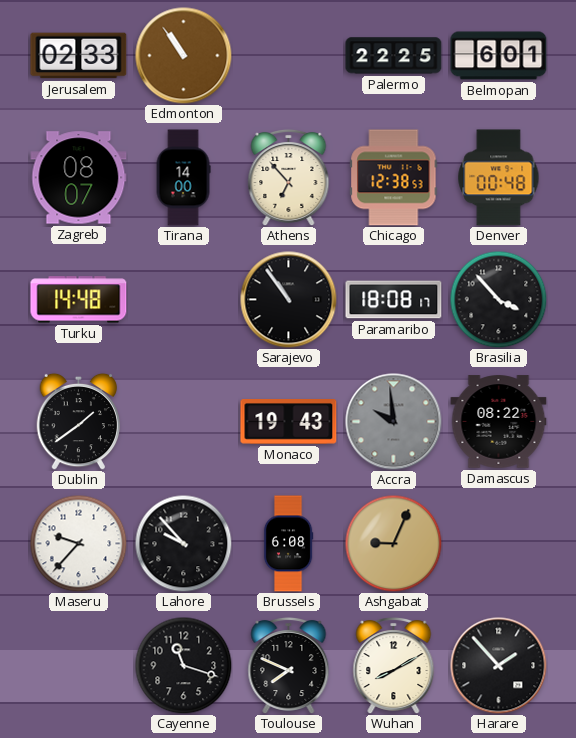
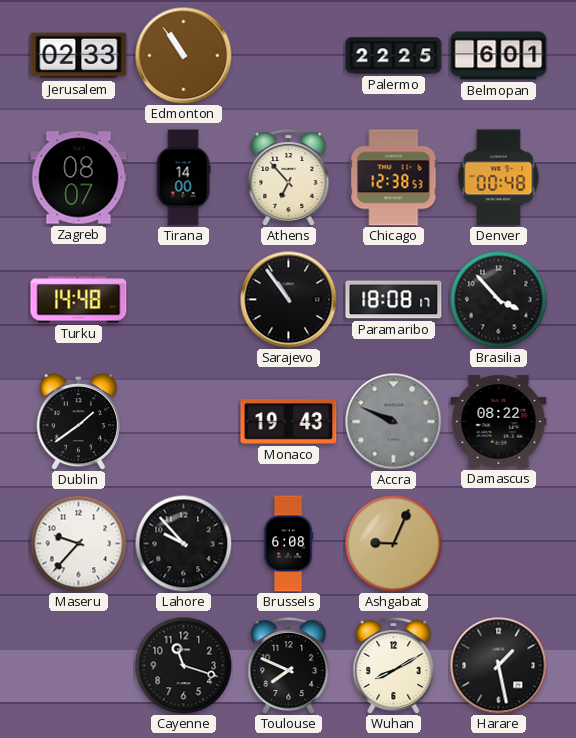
Accra: 9:59 -> 9:49 (394, 422)
Harare: 1:53 -> 1:28 (499, 666)
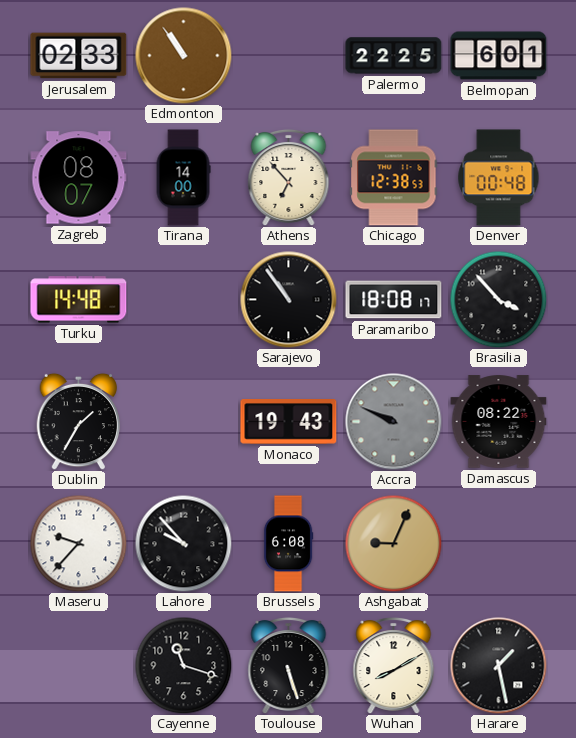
Dublin: 1:39 -> 1:35 (79, 421)
Toulouse: 7:49 -> 5:27 (289, 665)
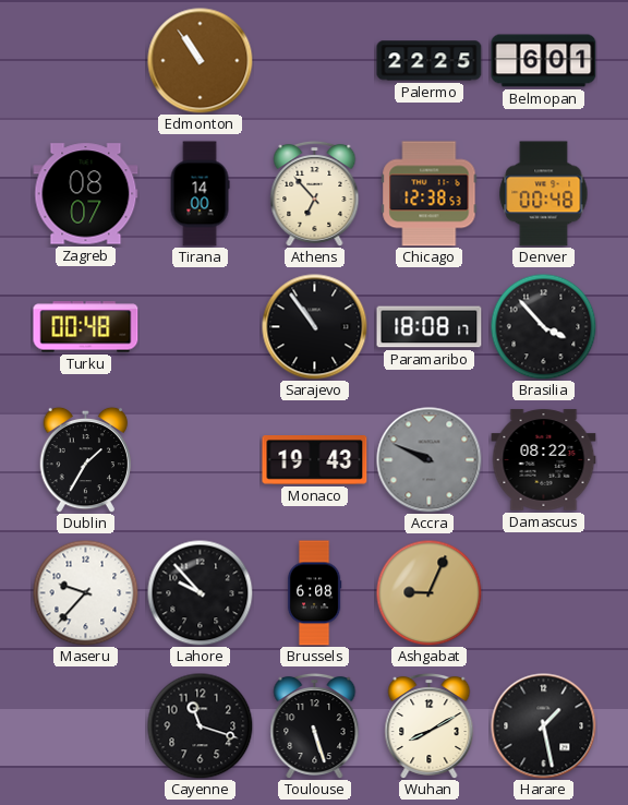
Jerusalem: 02:33 -> none (79, 56)
Turku: 14:48 -> 00:48 (86, 327)
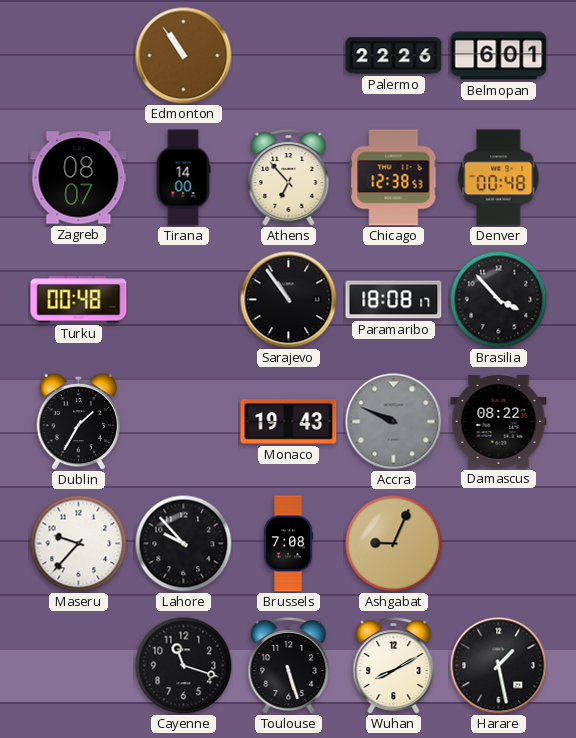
Palermo: 22:25 -> 22:26 (394, 56)
Brussels: 6:08 -> 7:08 (288, 544)
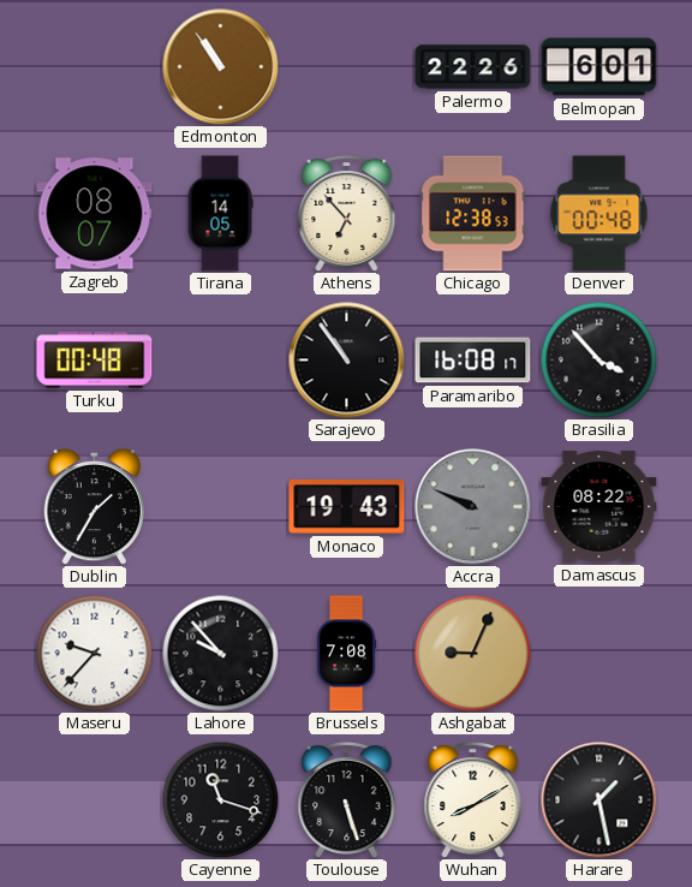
Tirana: 14:00 -> 14:05 (220, 214)
Paramaribo: 18:08 -> 16:08 (473, 361)
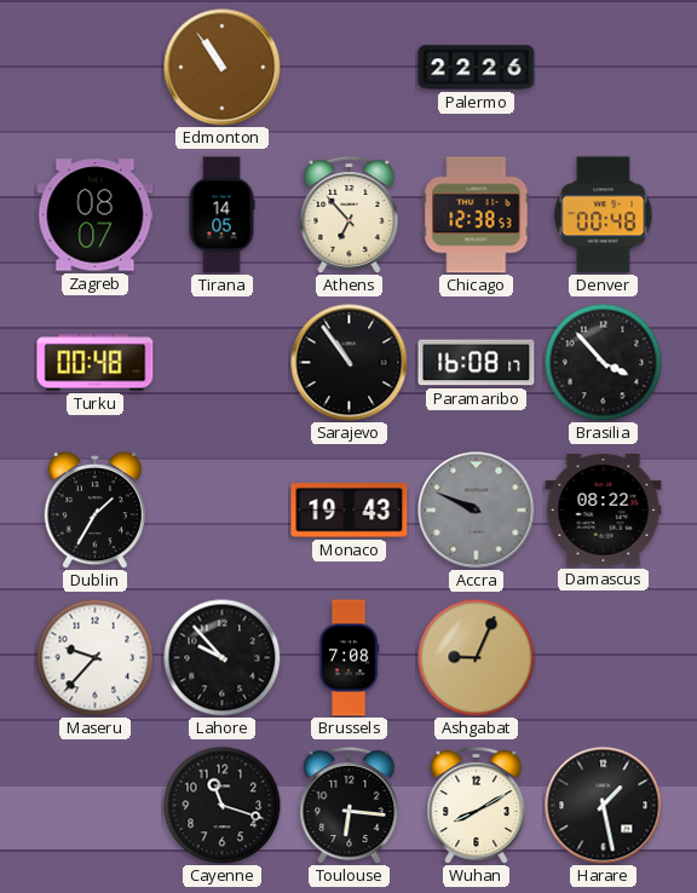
Belmopan: 6:01 -> none (599, 67)
Toulouse: 5:27 -> 6:16 (350, 805)
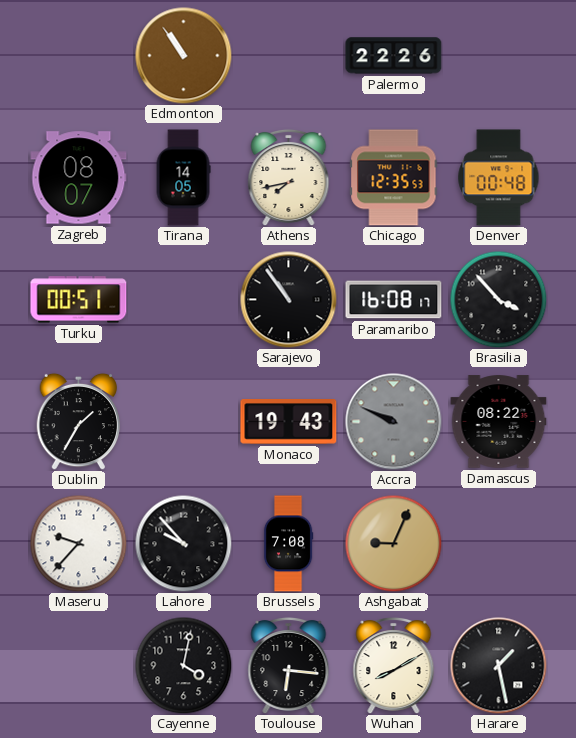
Athens: 6:53 -> 7:43 (289, 177)
Chicago: 12:38 -> 12:35 (394, 178)
Turku: 00:48 -> 00:51 (79, 300)
Cayenne: 11:18 -> 4:02 (183, 665)
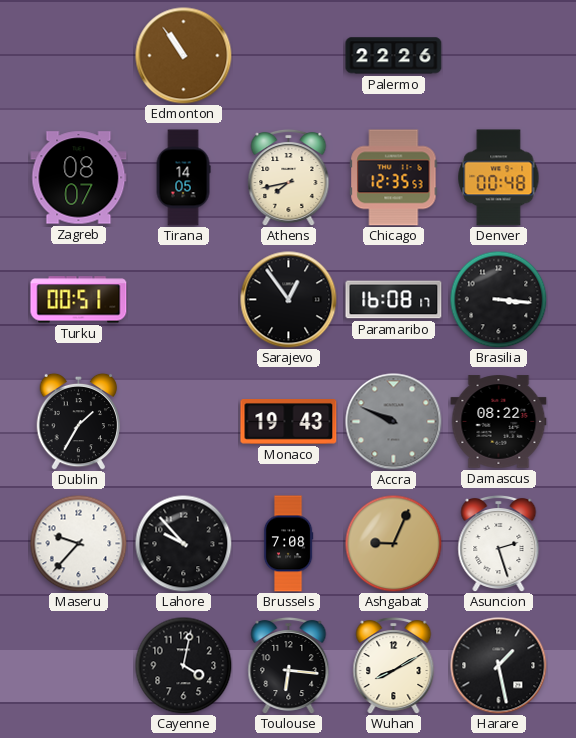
Sarajevo: 10:54 -> 12:54 (289, 300)
Brasilia: 3:53 -> 3:16 (498, 299)
Asuncion: none -> 2:27 (499, 543)
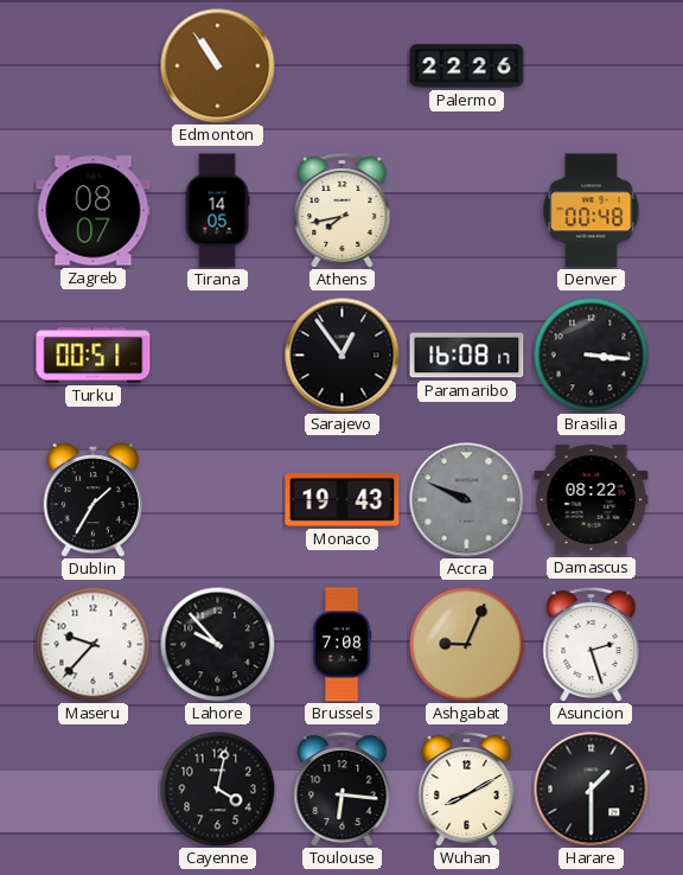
Chicago: 12:35 -> none (394, 178)
Harare: 1:28 -> 1:30 (592, 790)
